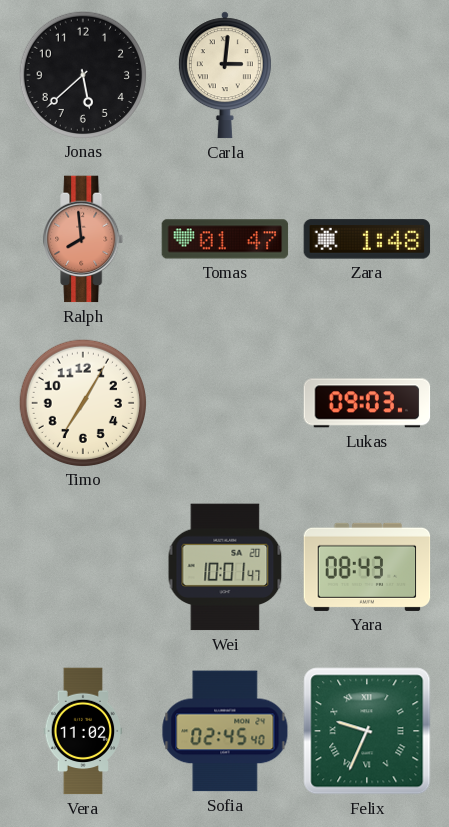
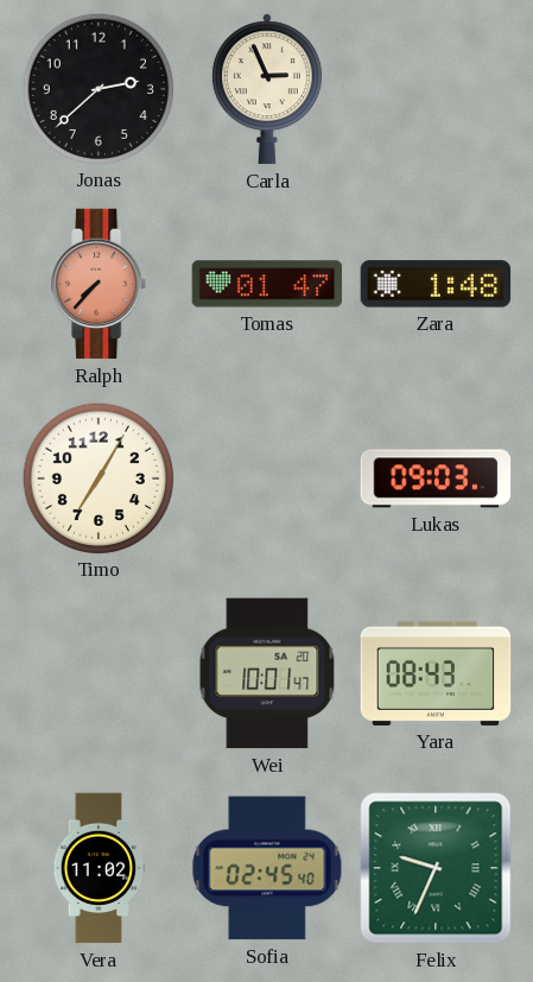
Jonas: 5:38 -> 2:38 (97, 88)
Carla: 3:01 -> 2:56 (267, 89)
Ralph: 7:59 -> 7:37 (100, 284)
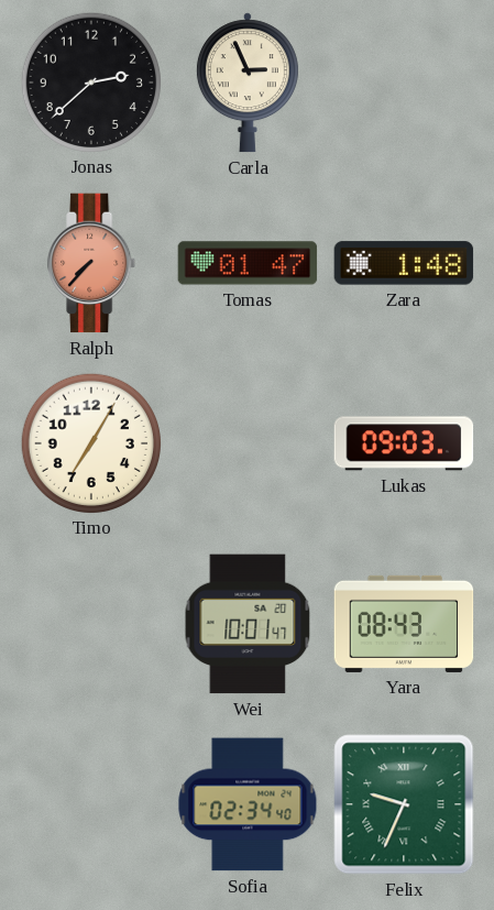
Vera: 11:02 -> none (99, 868)
Sofia: 02:45 -> 02:34 (248, 804)
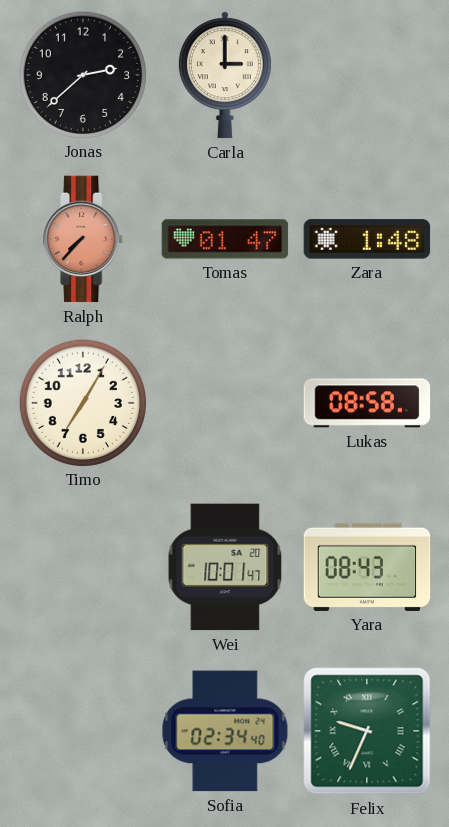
Carla: 2:56 -> 3:00 (225, 75)
Lukas: 09:03 -> 08:58 (367, 403)
